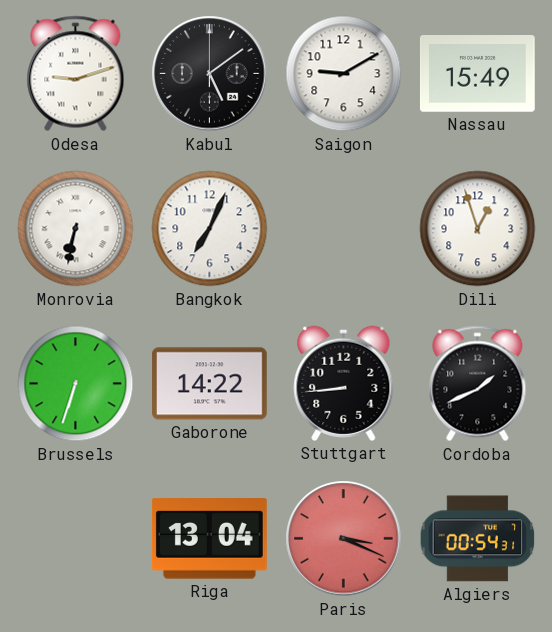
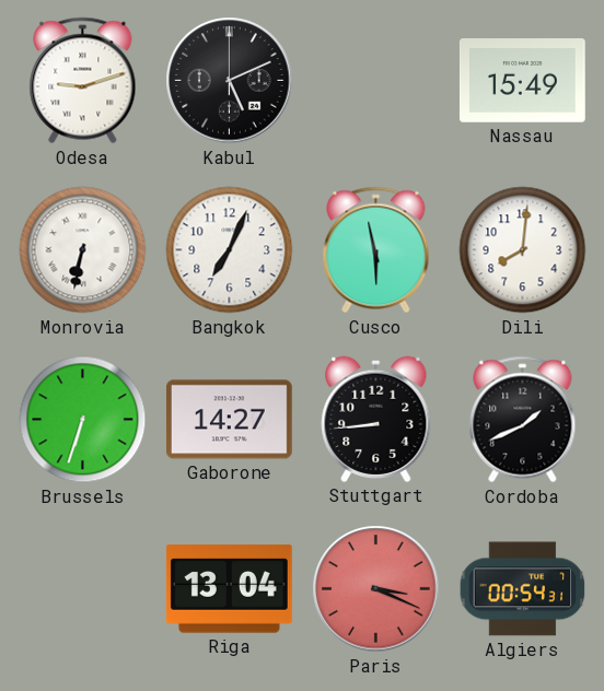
Kabul: 5:09 -> 5:11 (230, 81)
Saigon: 9:10 -> none (344, 74)
Cusco: none -> 5:58 (376, 250)
Dili: 12:57 -> 8:01 (523, 250)
Gaborone: 14:22 -> 14:27 (229, 420)
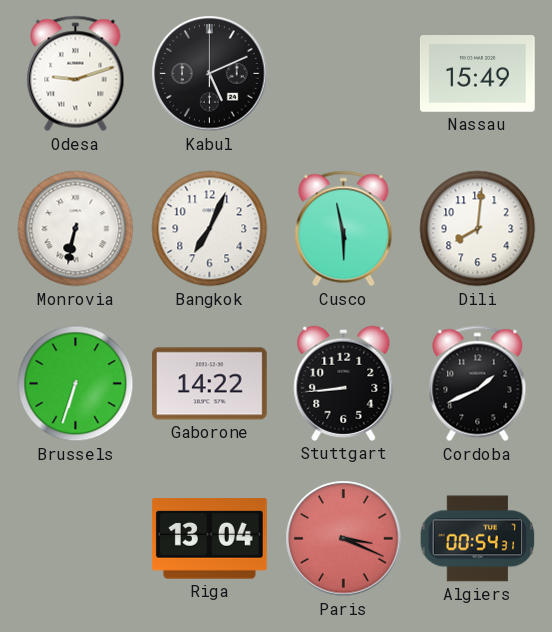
Gaborone: 14:27 -> 14:22 (209, 384)
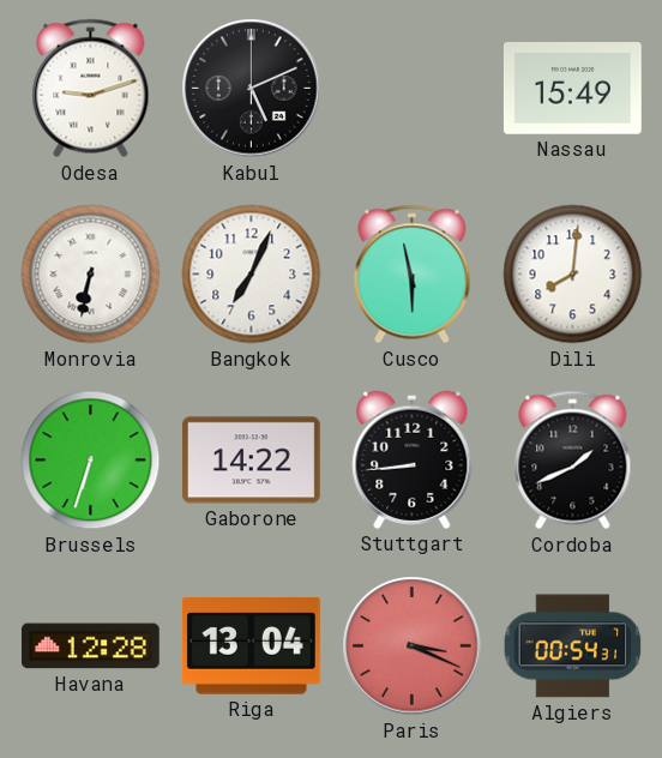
Havana: none -> 12:28 (90, 646)
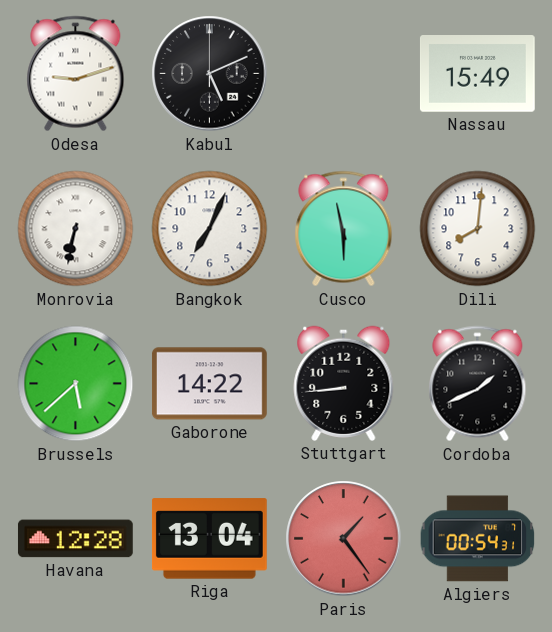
Brussels: 6:33 -> 5:38 (76, 384)
Paris: 3:19 -> 1:24 (344, 539)
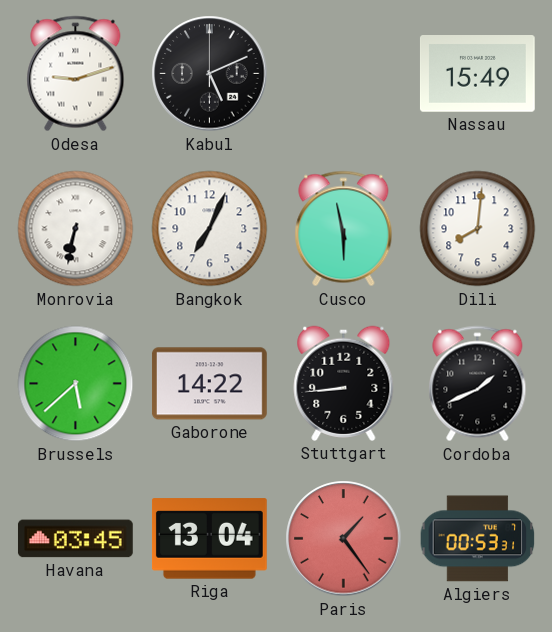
Havana: 12:28 -> 03:45 (75, 539)
Algiers: 00:54 -> 00:53 (478, 539)
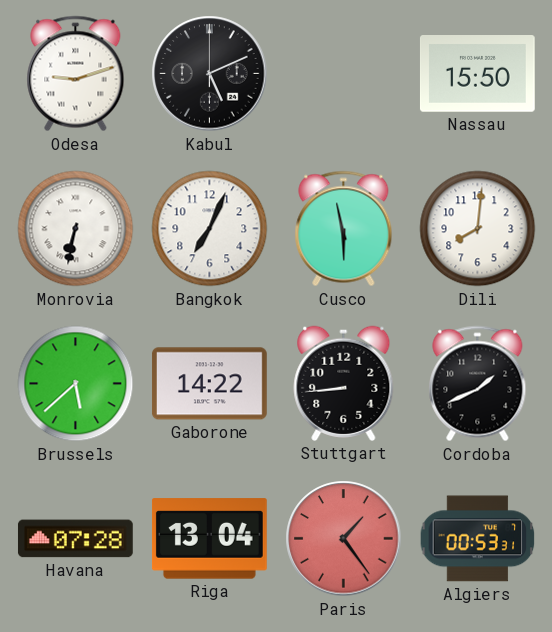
Nassau: 15:49 -> 15:50 (477, 74)
Havana: 03:45 -> 07:28 (75, 539)
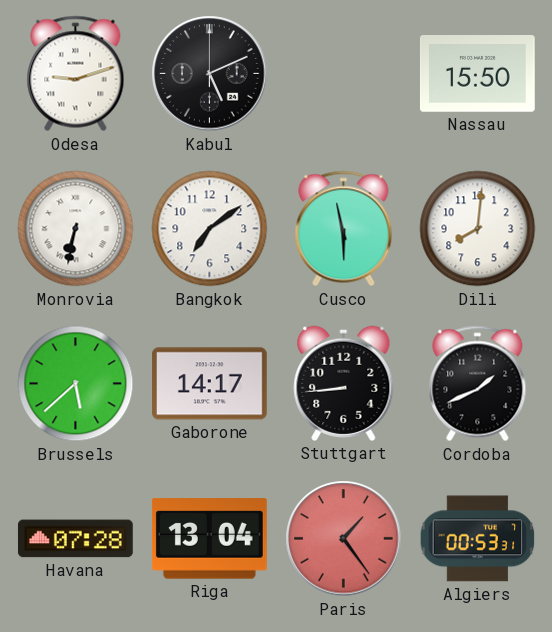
Bangkok: 7:04 -> 7:09 (210, 229)
Gaborone: 14:22 -> 14:17 (209, 384)
